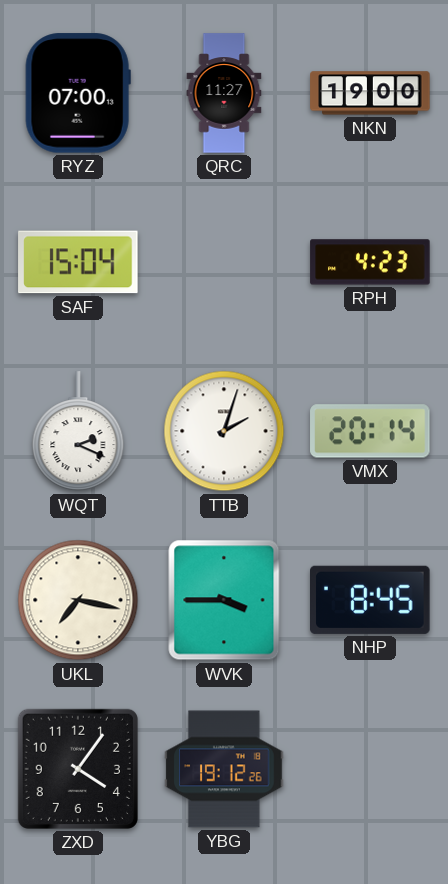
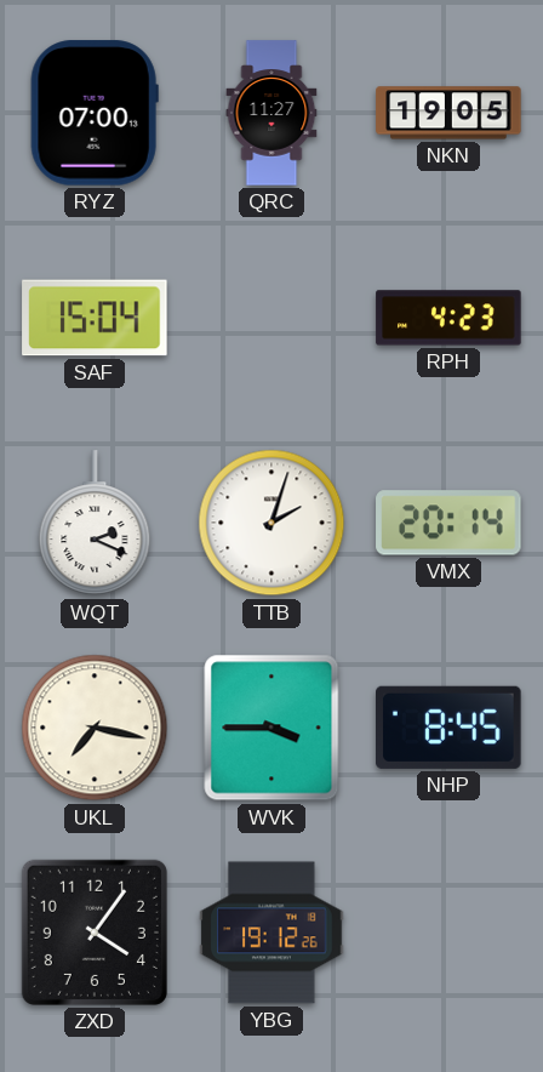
NKN: 19:00 -> 19:05 (448, 113)
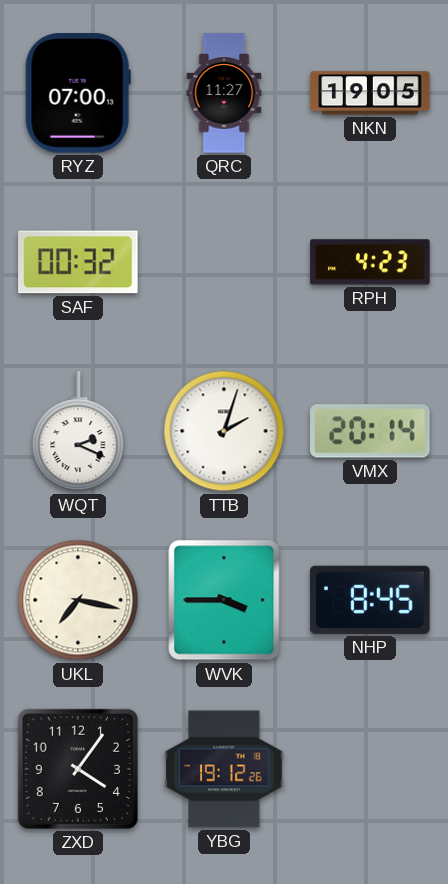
SAF: 15:04 -> 00:32 (78, 262)
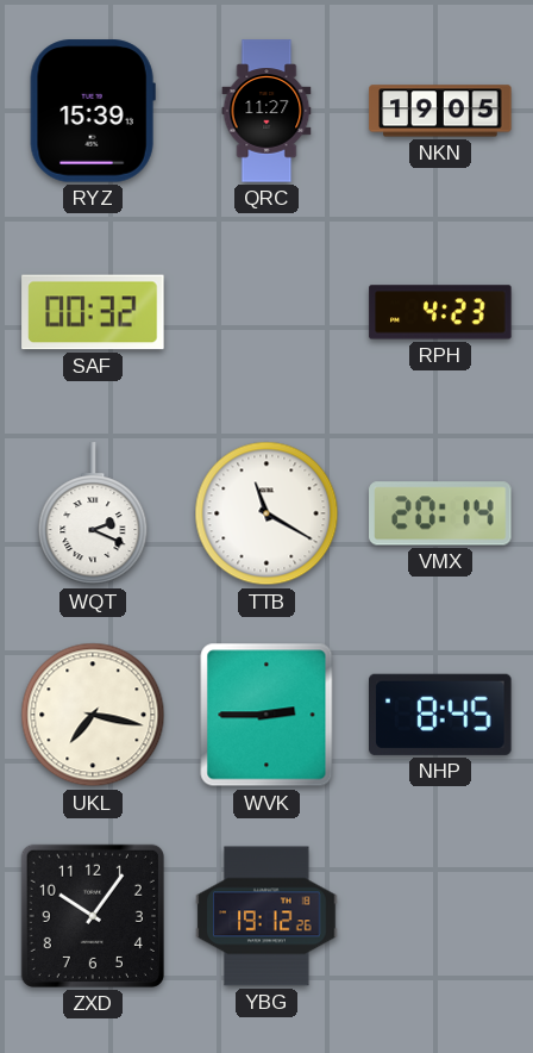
RYZ: 07:00 -> 15:39 (93, 111)
TTB: 2:03 -> 11:20 (266, 513)
WVK: 3:45 -> 2:45 (266, 715)
ZXD: 4:06 -> 10:06 (93, 916)
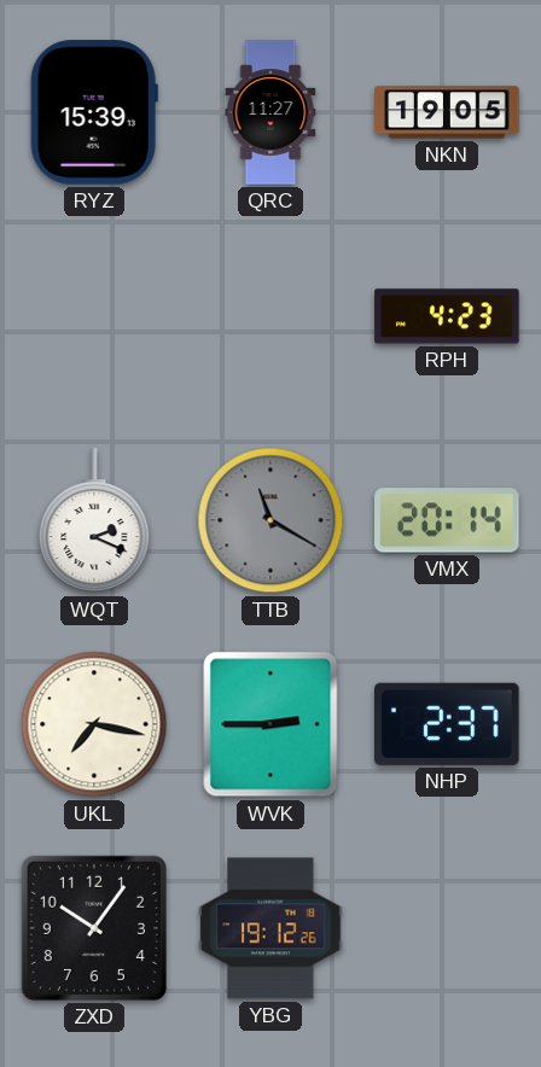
SAF: 00:32 -> none (93, 312)
TTB dial: white -> grey (270, 520)
NHP: 8:45 -> 2:37 (448, 724)
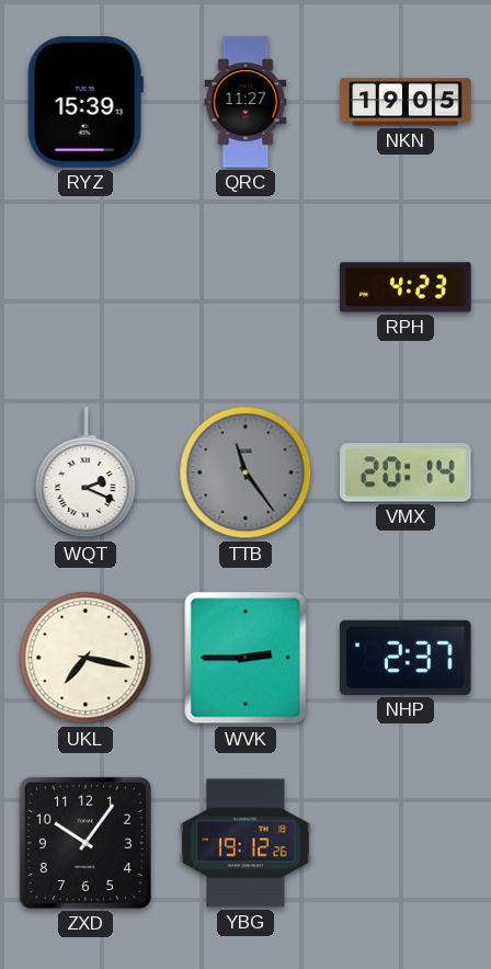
TTB: 11:20 -> 11:24 (245, 472)
